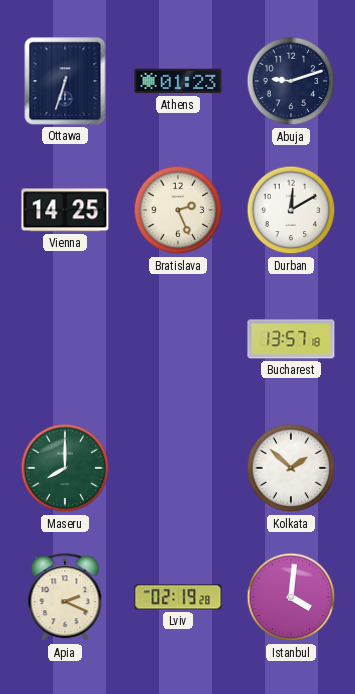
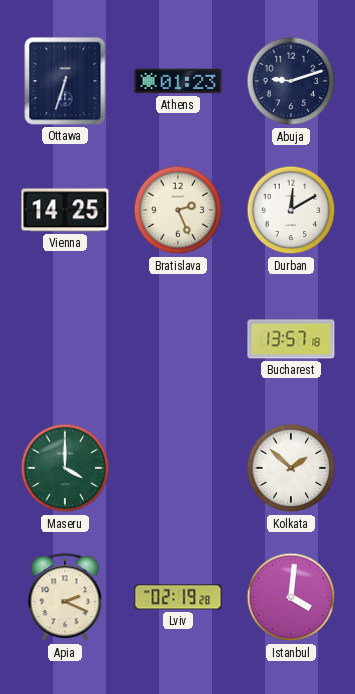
Maseru: 8:00 -> 4:00 (65, 468)
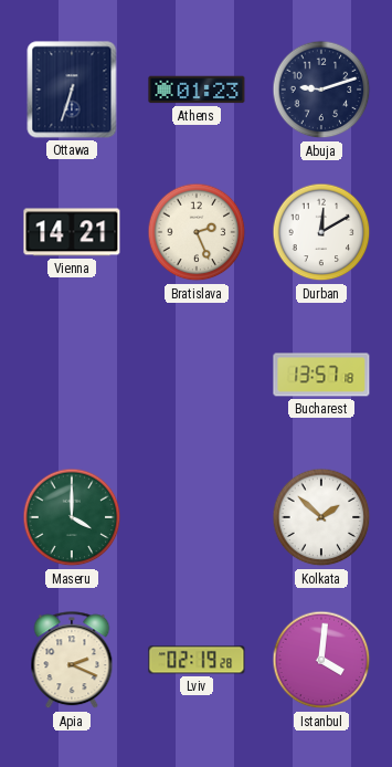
Vienna: 14:25 -> 14:21 (72, 232)
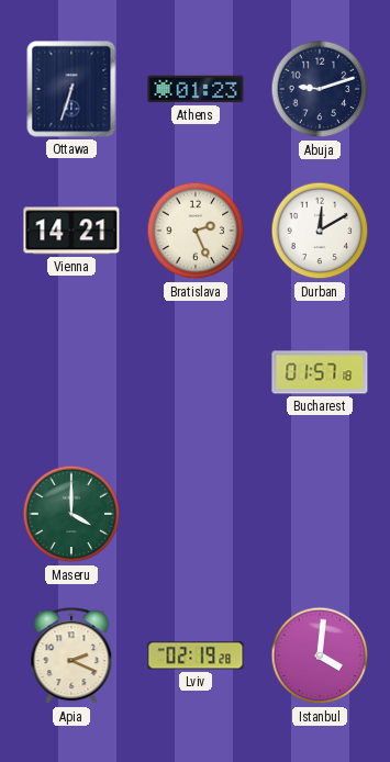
Bucharest: 13:57 -> 01:57 (320, 372)
Kolkata: 1:52 -> none (321, 517)
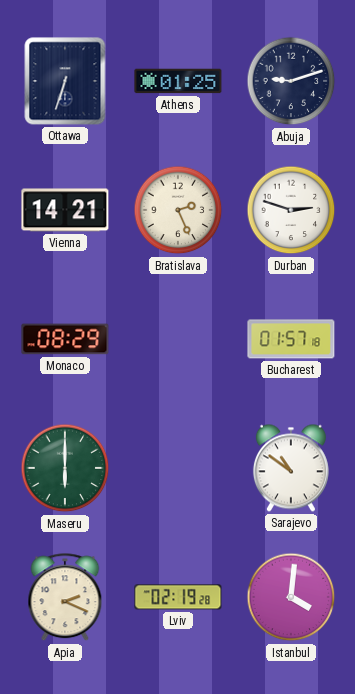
Athens: 01:23 -> 01:25 (178, 81)
Durban: 12:10 -> 2:48 (291, 210)
Monaco: none -> 08:29 (65, 339)
Maseru: 4:00 -> 6:00 (65, 468)
Sarajevo: none -> 10:51 (291, 468)
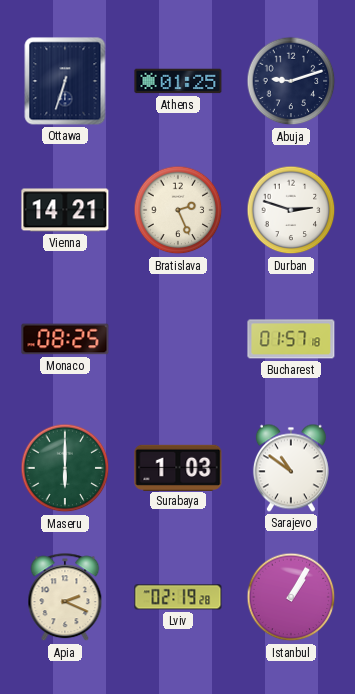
Monaco: 08:29 -> 08:25 (65, 339)
Surabaya: none -> 1:03 (178, 467)
Istanbul: 4:01 -> 1:05 (291, 597)
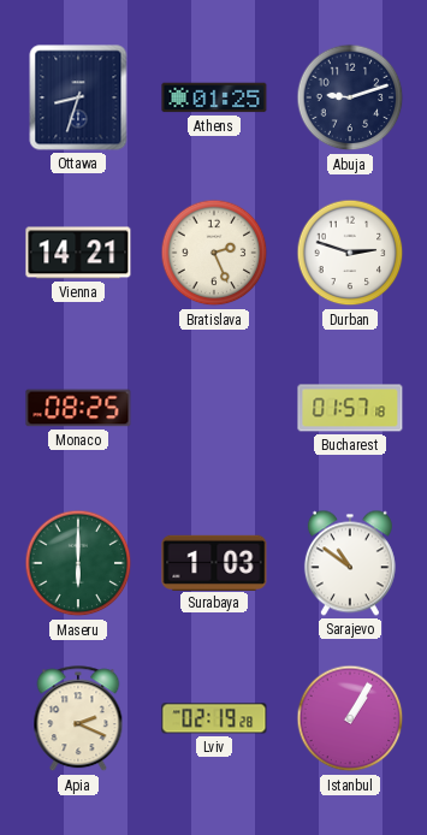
Ottawa: 6:33 -> 8:33 (78, 97)
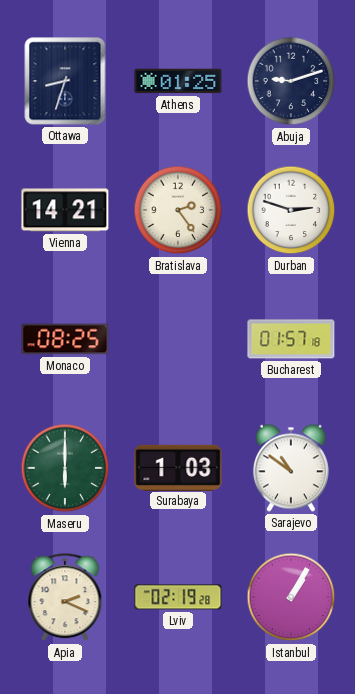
Bratislava: 2:26 -> 2:24 (178, 210)
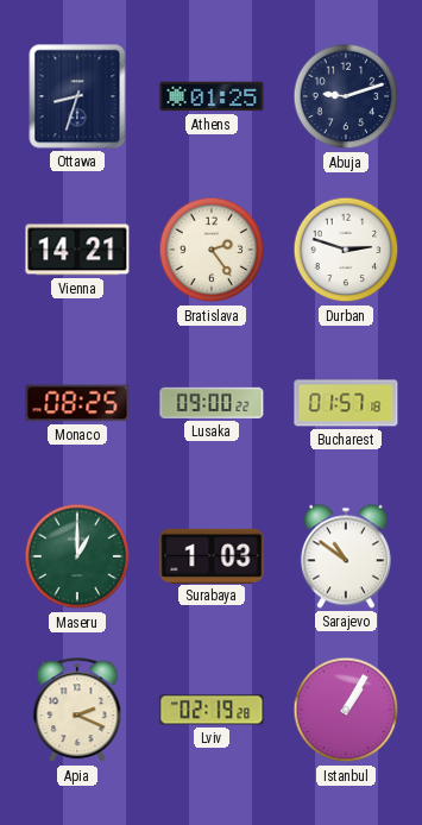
Lusaka: none -> 09:00 (212, 403)
Maseru: 6:00 -> 1:00 (77, 556)
